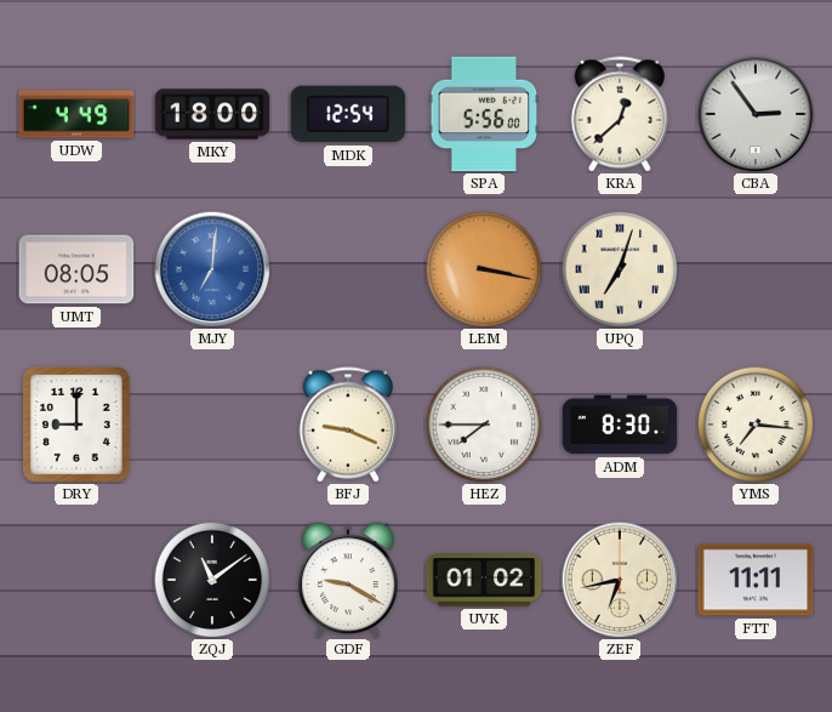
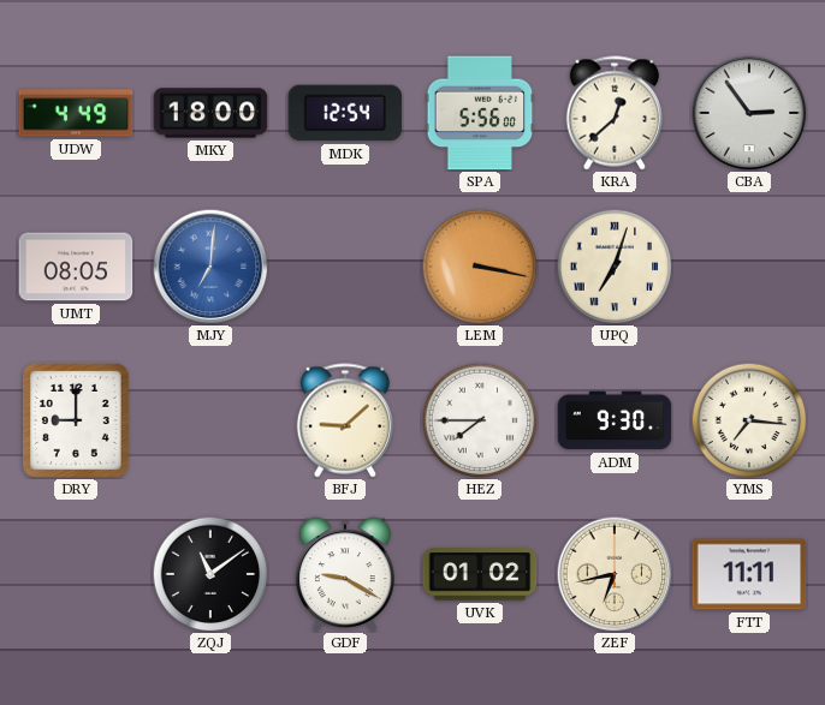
BFJ: 9:19 -> 9:08 (344, 420)
ADM: 8:30 -> 9:30 (615, 420)
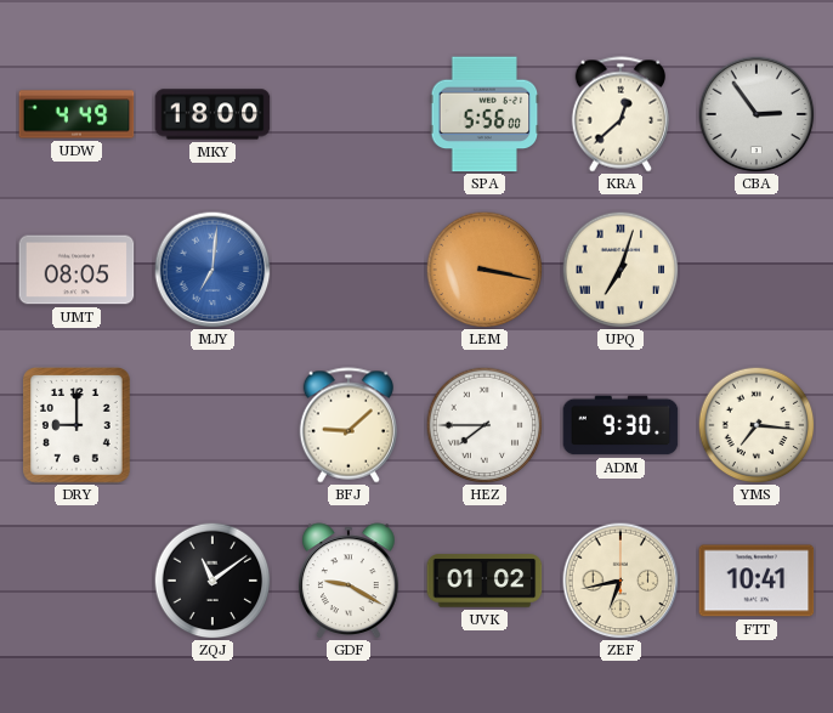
MDK: 12:54 -> none (345, 113)
FTT: 11:11 -> 10:41 (756, 581)
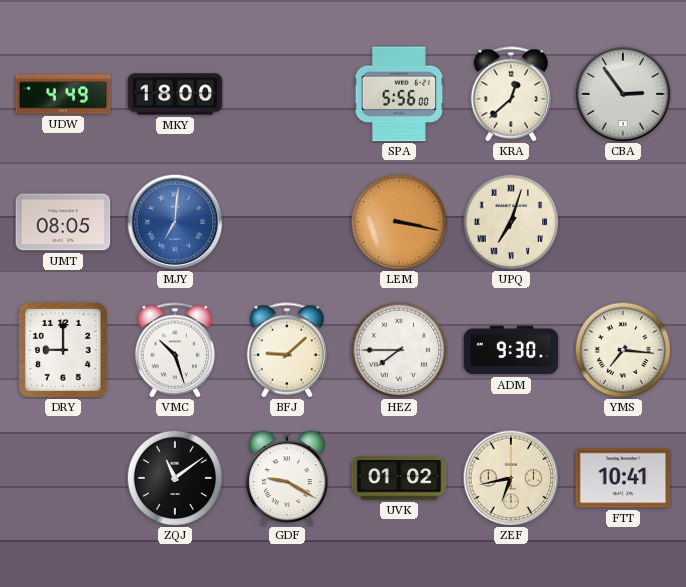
VMC: none -> 10:27 (174, 350)
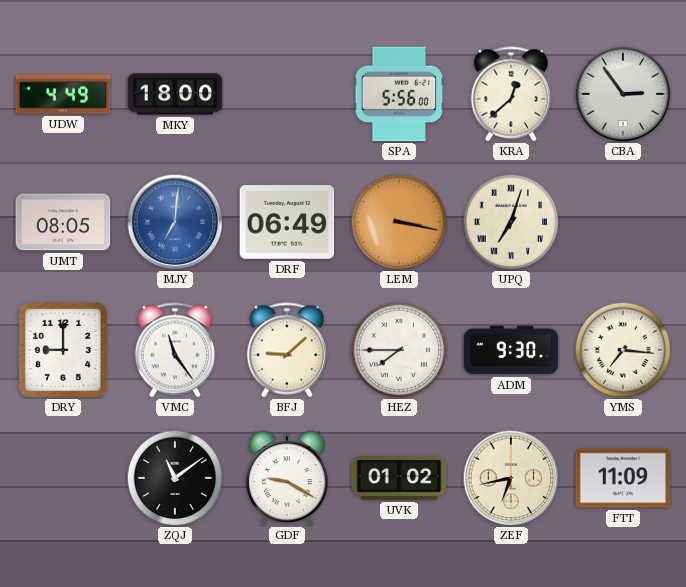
DRF: none -> 06:49 (287, 223)
VMC: 10:27 -> 11:24 (174, 350)
FTT: 10:41 -> 11:09 (623, 478)
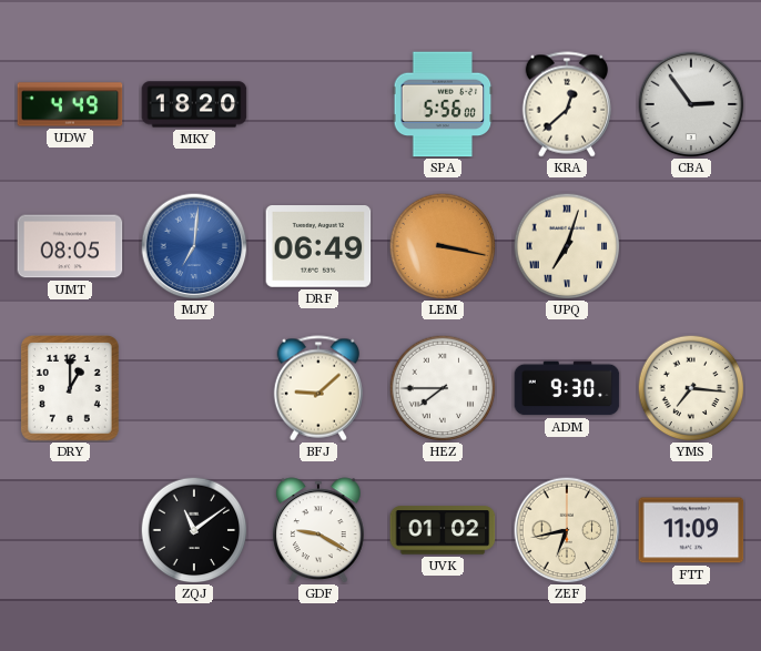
MKY: 18:00 -> 18:20 (194, 104)
DRY: 9:00 -> 1:00 (71, 389)
VMC: 11:24 -> none (174, 350)
